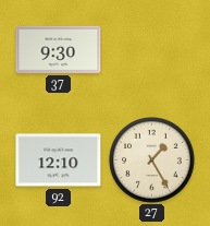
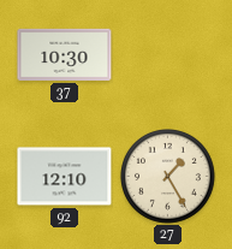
37: 9:30 -> 10:30 (65, 54)
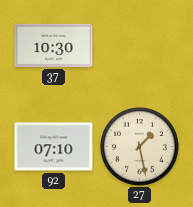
92: 12:10 -> 07:10 (54, 147)
27: 1:25 -> 1:28 (140, 147)
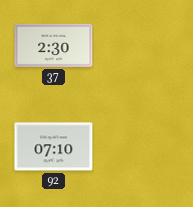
37: 10:30 -> 2:30 (54, 45)
27: 1:28 -> none (140, 147)
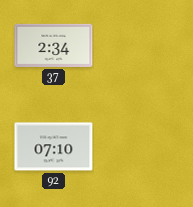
37: 2:30 -> 2:34 (54, 45)
